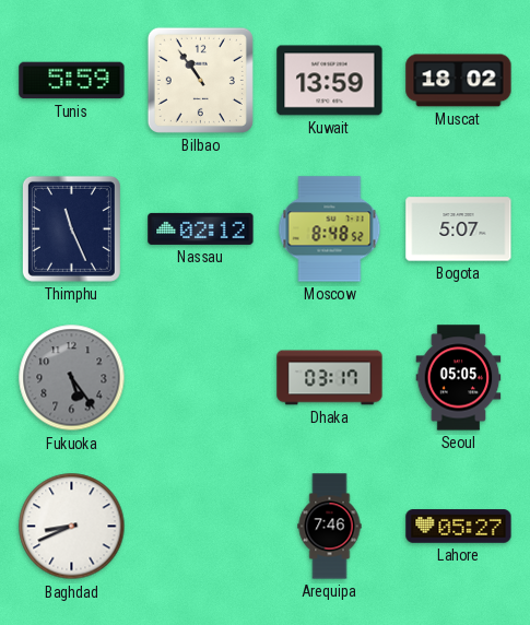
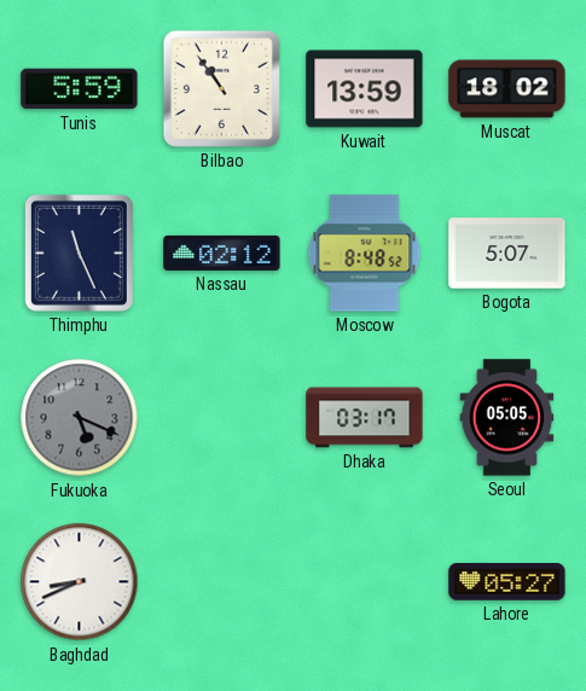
Fukuoka: 5:24 -> 5:19 (80, 418)
Arequipa: 7:46 -> none (330, 527)
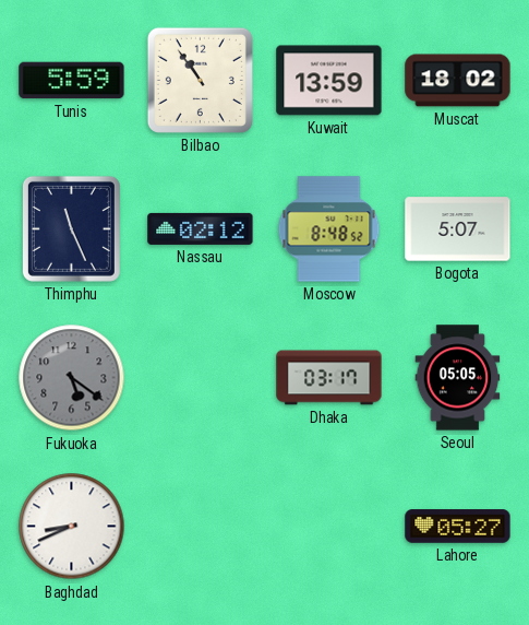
Fukuoka: 5:19 -> 5:21 (72, 378)
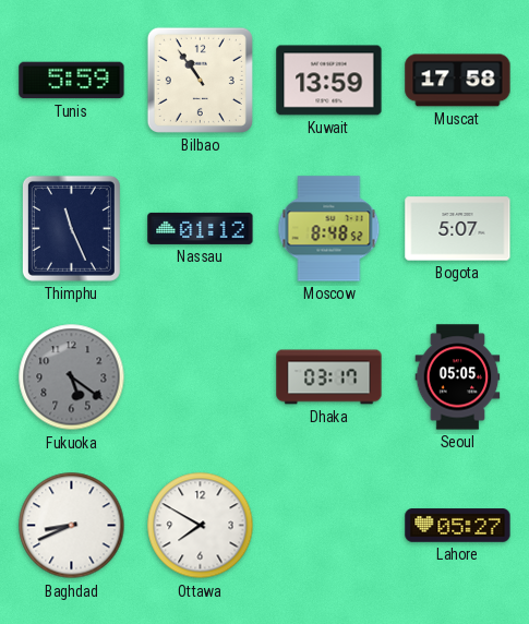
Muscat: 18:02 -> 17:58 (458, 81)
Nassau: 02:12 -> 01:12 (201, 228)
Ottawa: none -> 7:50 (201, 526)
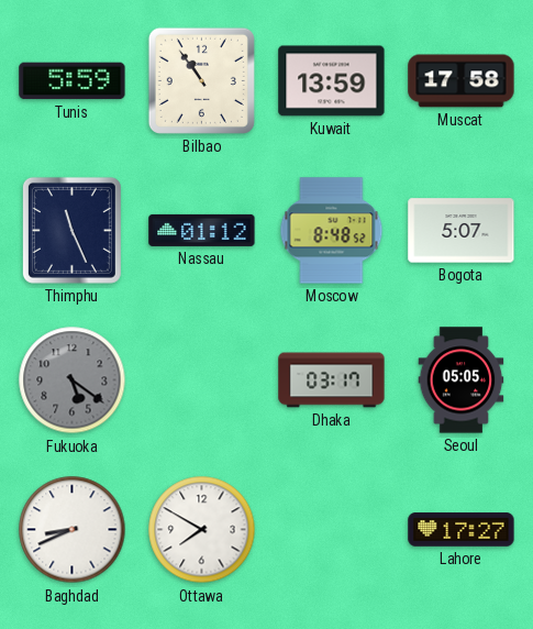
Lahore: 05:27 -> 17:27 (462, 530)
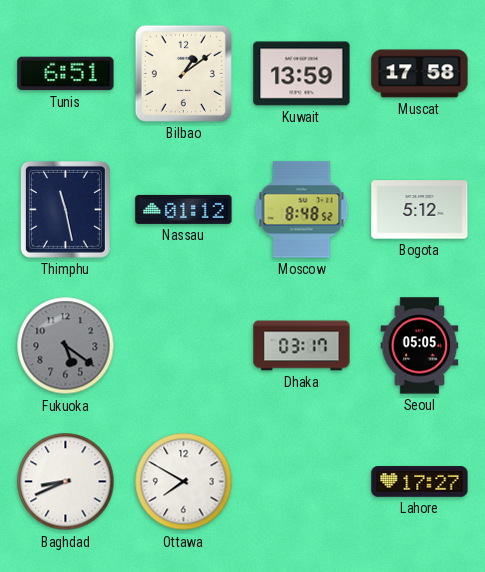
Tunis: 5:59 -> 6:51 (66, 74)
Bilbao: 10:54 -> 1:09 (183, 73)
Thimphu: 11:26 -> 11:28 (65, 209)
Bogota: 5:07 -> 5:12 (420, 210)
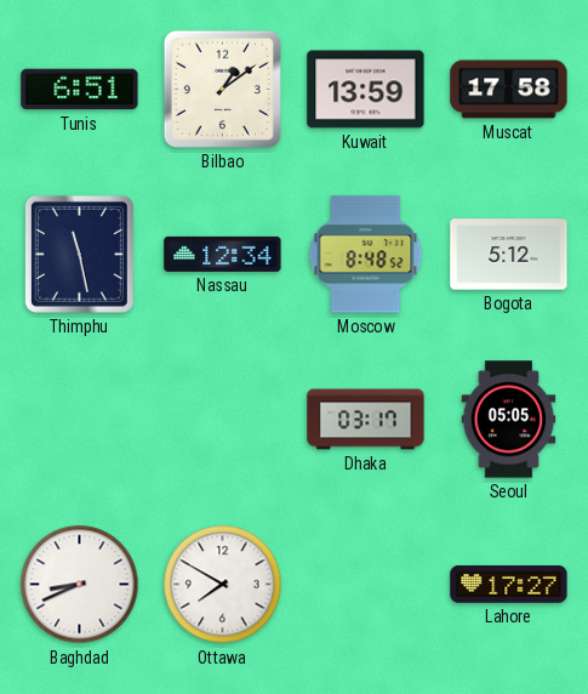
Nassau: 01:12 -> 12:34 (223, 254)
Fukuoka: 5:21 -> none (66, 346)
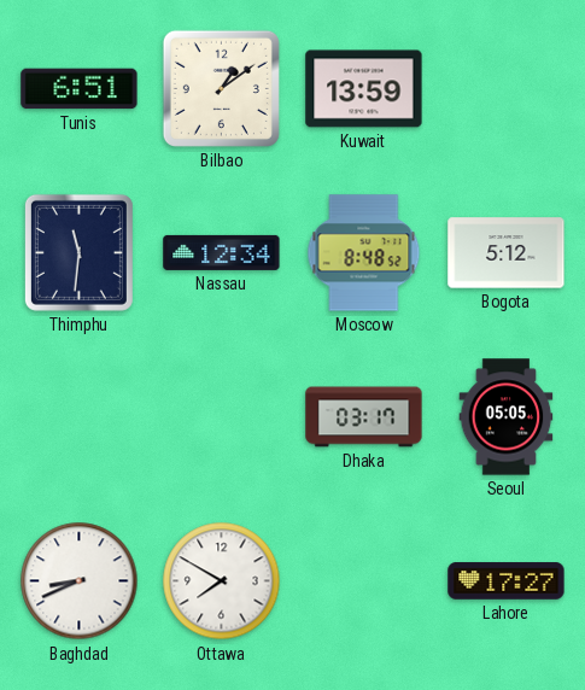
Muscat: 17:58 -> none (509, 90)
Thimphu: 11:28 -> 11:31 (78, 252)
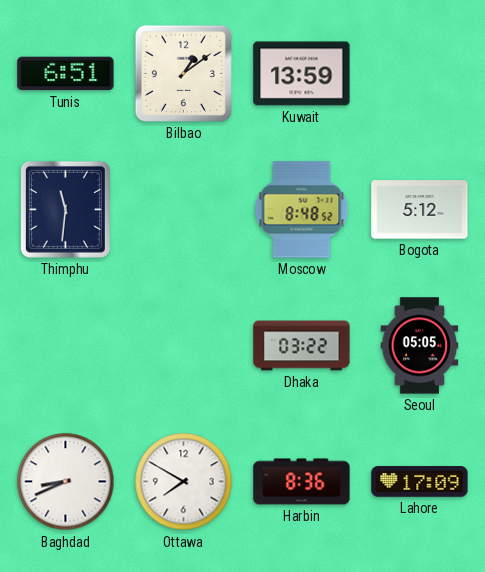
Nassau: 12:34 -> none (222, 252)
Dhaka: 03:17 -> 03:22 (302, 346)
Harbin: none -> 8:36 (302, 482)
Lahore: 17:27 -> 17:09 (420, 482)
